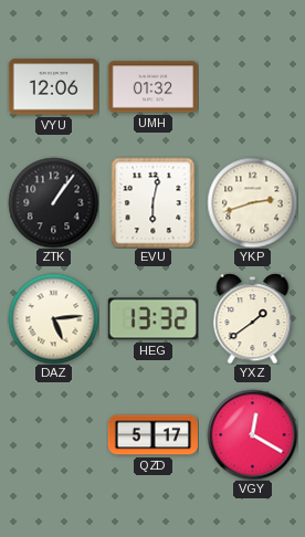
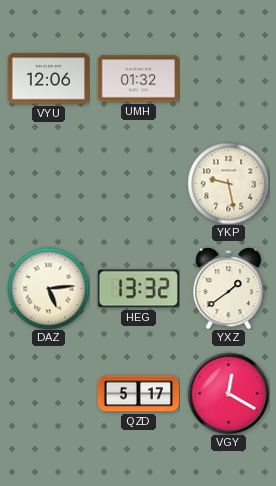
ZTK: 1:06 -> none (53, 202)
EVU: 6:02 -> none (154, 202)
YKP: 2:42 -> 9:28 (228, 183)
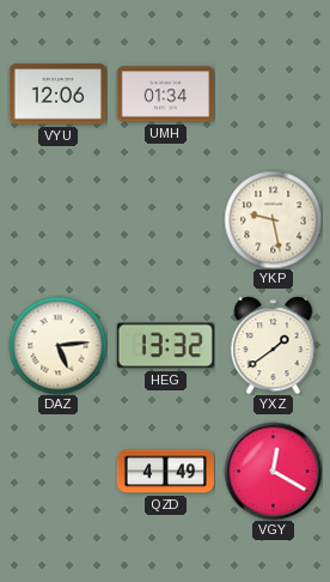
UMH: 01:32 -> 01:34 (165, 95)
QZD: 5:17 -> 4:49 (165, 472)
